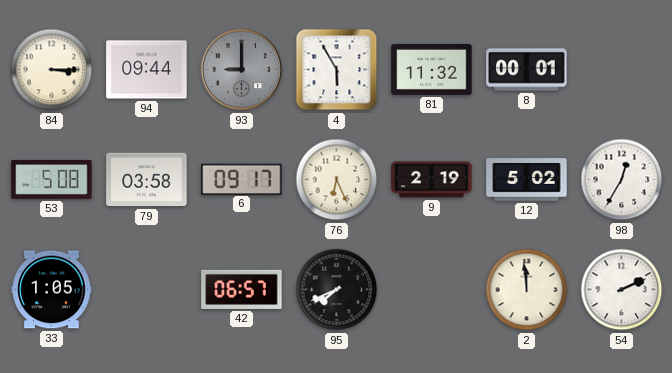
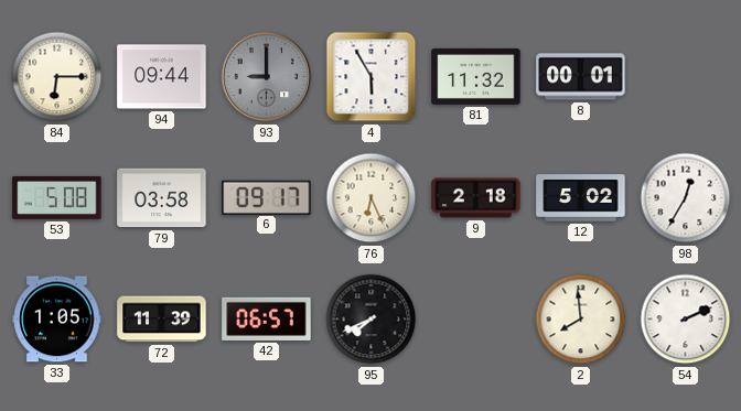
84: 3:15 -> 6:15 (57, 77)
9: 2:19 -> 2:18 (476, 198)
72: none -> 11:39 (162, 320)
2: 11:59 -> 7:59 (581, 320)
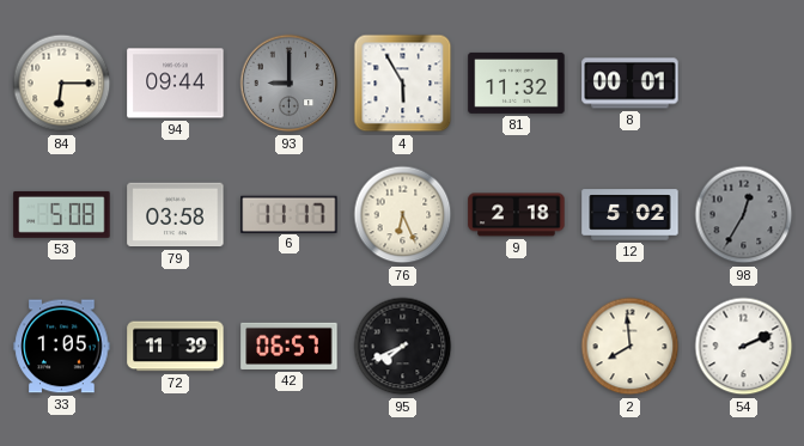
6: 09:17 -> 11:17 (290, 214)
98 dial: white -> grey (744, 215)
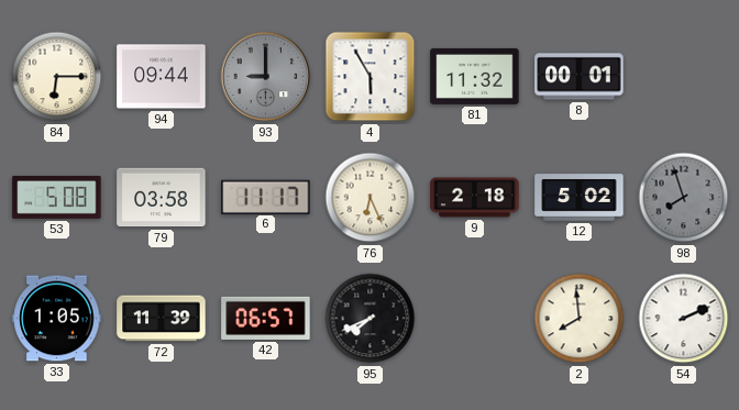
98: 12:35 -> 7:57 (684, 198)
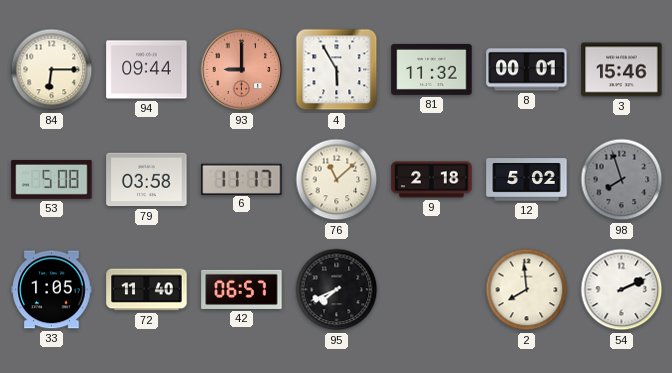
93 dial: grey -> salmon (242, 70)
3: none -> 15:46 (622, 70)
76: 6:26 -> 11:08 (337, 180)
72: 11:39 -> 11:40 (147, 290)
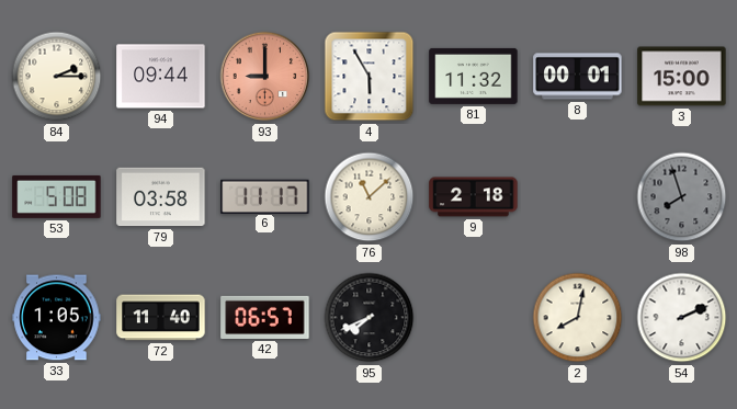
84: 6:15 -> 2:15 (57, 77)
3: 15:46 -> 15:00 (682, 77)
12: 5:02 -> none (527, 180)
2: 7:59 -> 8:02 (578, 318)
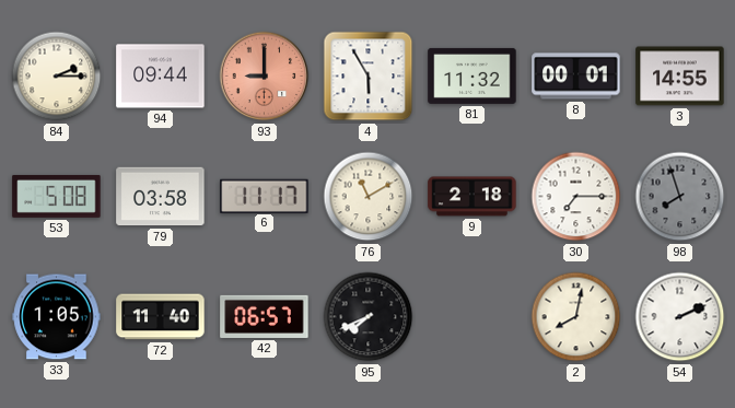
3: 15:00 -> 14:55 (680, 77)
76: 11:08 -> 11:10 (369, 197)
30: none -> 7:15 (576, 197)
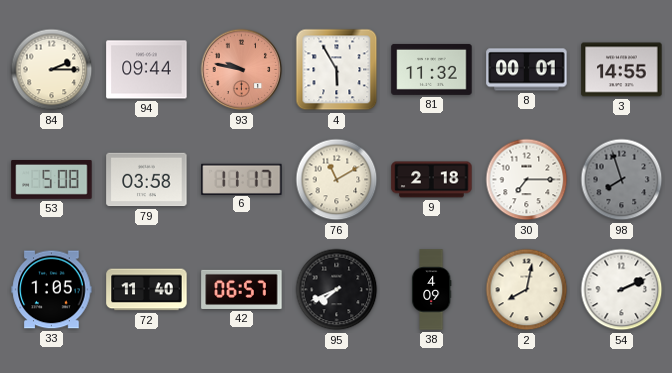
93: 9:00 -> 9:47 (242, 70)
38: none -> 4:09 (431, 290)
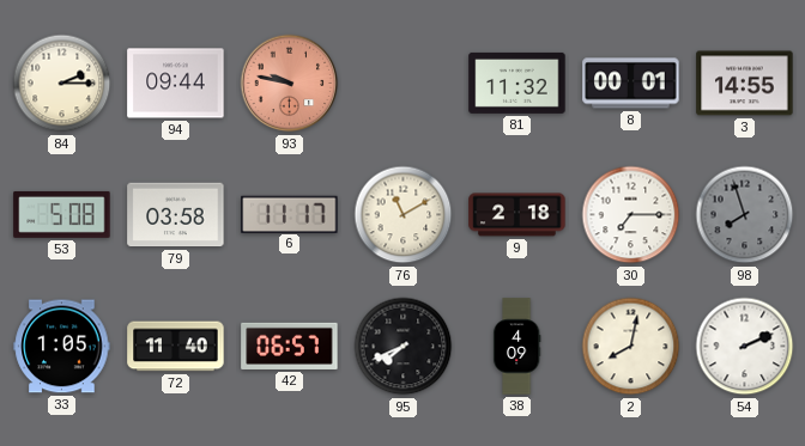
4: 5:55 -> none (337, 70)
